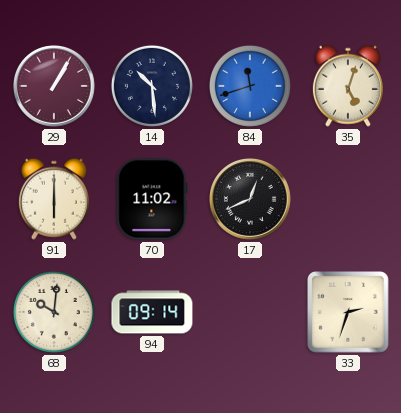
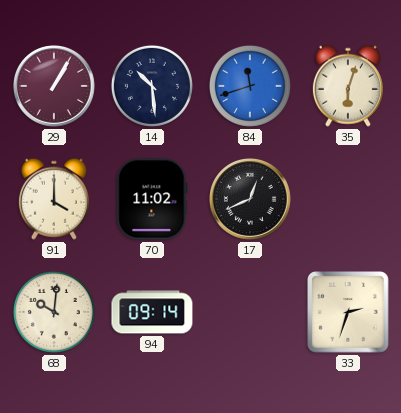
35: 5:03 -> 6:03 (348, 86)
91: 6:00 -> 4:00 (54, 199)
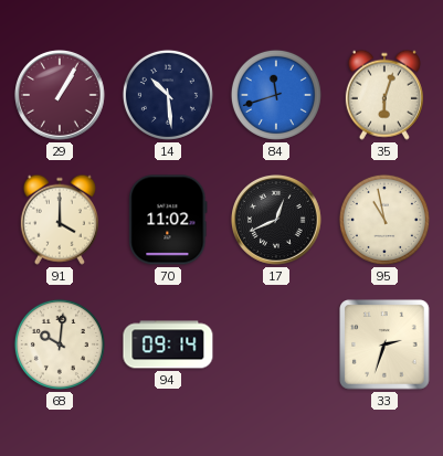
95: none -> 10:58 (384, 220)
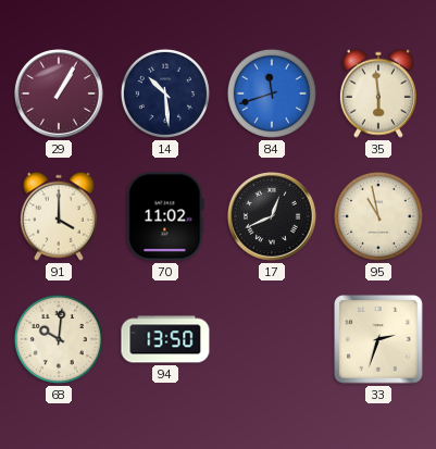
35: 6:03 -> 5:59 (378, 93)
94: 09:14 -> 13:50 (165, 339)
